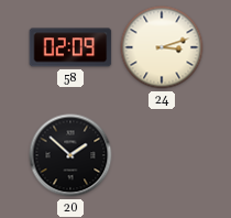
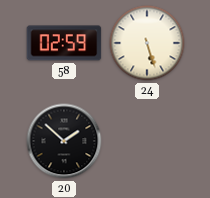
58: 02:09 -> 02:59 (64, 43)
24: 3:12 -> 5:27 (147, 43)
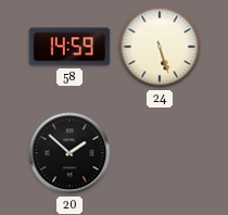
58: 02:59 -> 14:59 (69, 47)
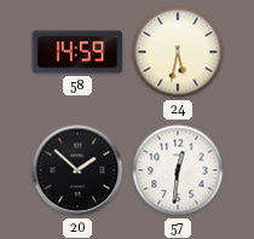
24: 5:27 -> 5:32 (178, 52)
57: none -> 12:31 (178, 170)
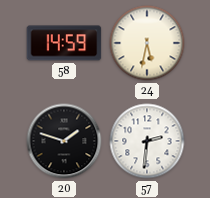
20: 1:52 -> 1:48 (64, 141)
57: 12:31 -> 2:31 (147, 141)
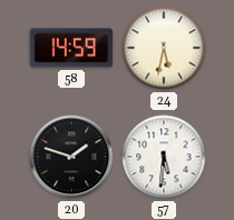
57: 2:31 -> 5:31 (164, 157)
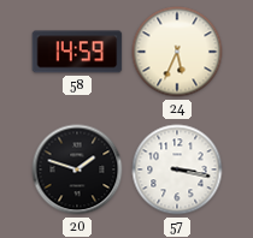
24: 5:32 -> 5:34 (177, 52)
57: 5:31 -> 3:17 (177, 169)
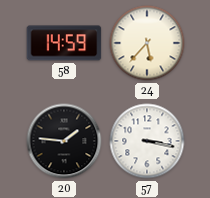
24: 5:34 -> 5:37 (147, 43)
20: 1:48 -> 1:46 (64, 141)
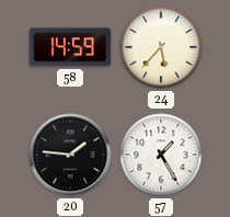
57: 3:17 -> 1:25 (161, 155)
